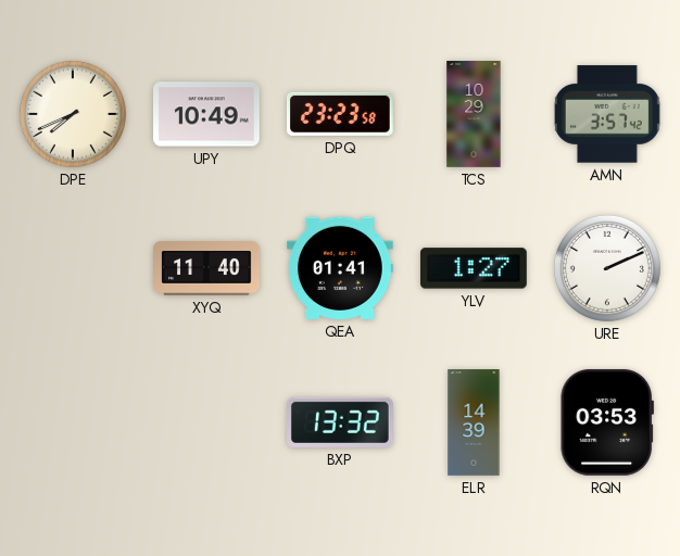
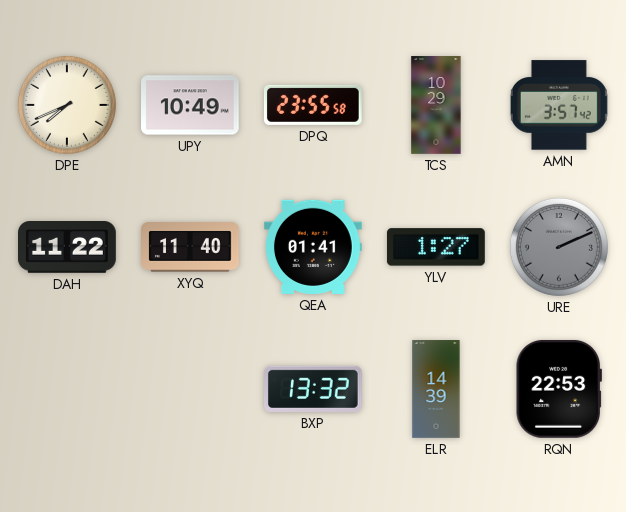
DPQ: 23:23 -> 23:55 (313, 105)
DAH: none -> 11:22 (68, 247)
URE dial: white -> grey (559, 247)
RQN: 03:53 -> 22:53 (559, 389)
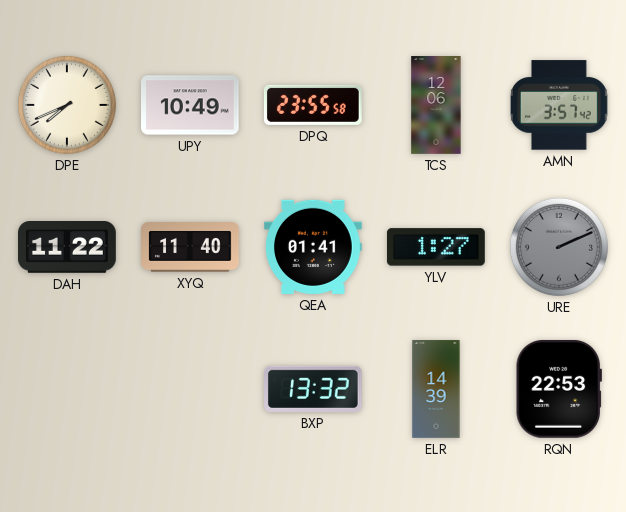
TCS: 10:29 -> 12:06 (436, 105)
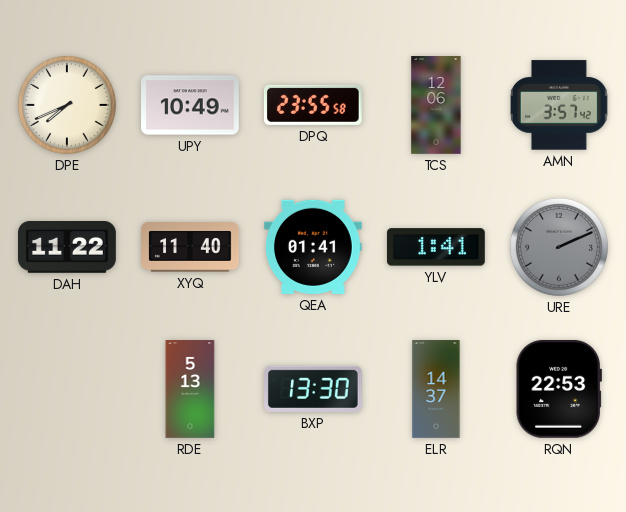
YLV: 1:27 -> 1:41 (436, 247)
RDE: none -> 5:13 (190, 389)
BXP: 13:32 -> 13:30 (314, 389)
ELR: 14:39 -> 14:37 (436, 389)
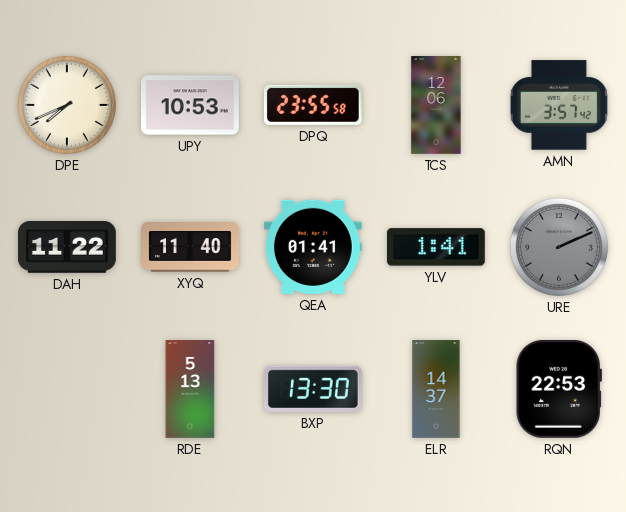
UPY: 10:49 -> 10:53 (191, 105)
